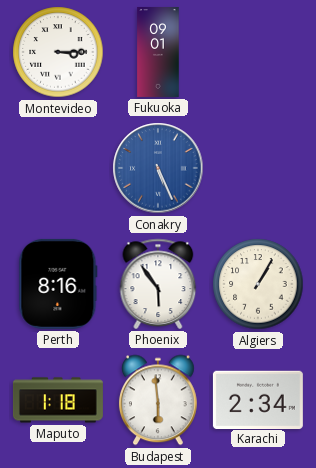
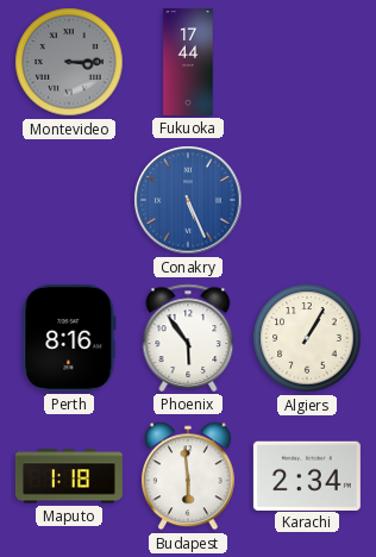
Montevideo dial: white -> grey (69, 62)
Fukuoka: 09:01 -> 17:44 (188, 62)
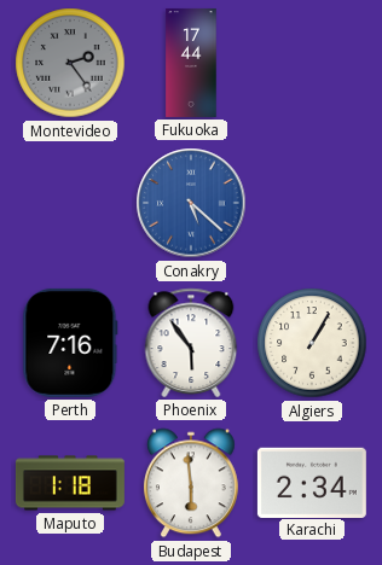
Montevideo: 3:15 -> 2:24 (70, 63)
Conakry: 5:26 -> 5:22 (191, 203)
Perth: 8:16 -> 7:16 (70, 343)
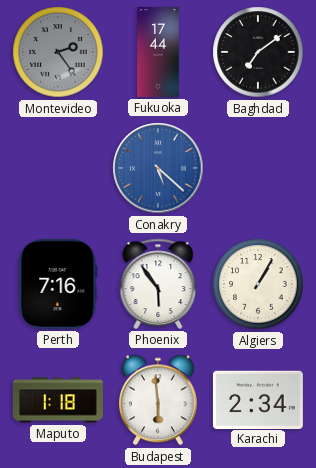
Baghdad: none -> 7:09 (258, 52)
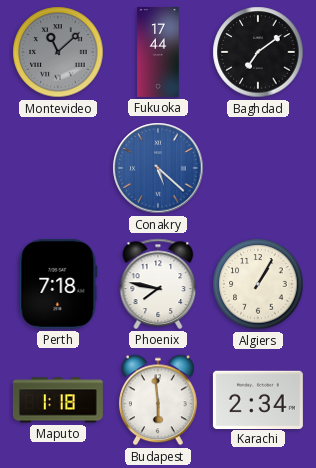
Montevideo: 2:24 -> 11:08 (58, 52)
Perth: 7:16 -> 7:18 (58, 284)
Phoenix: 5:54 -> 7:47 (158, 284)
